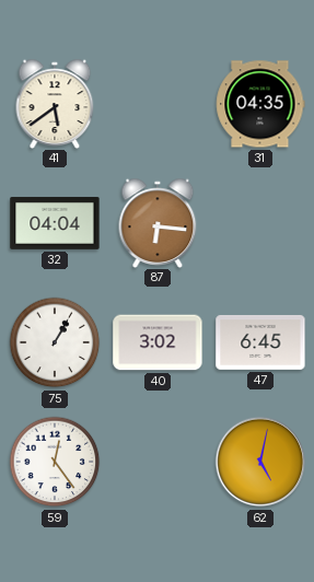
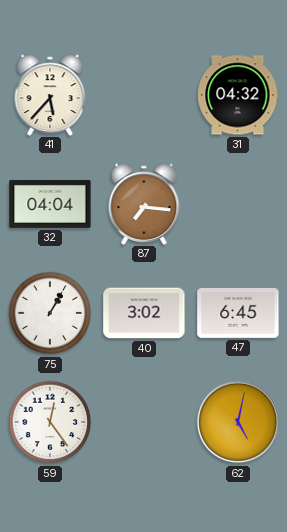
41: 5:39 -> 5:37 (50, 94)
31: 04:35 -> 04:32 (238, 95)
87: 6:16 -> 7:16 (144, 203)
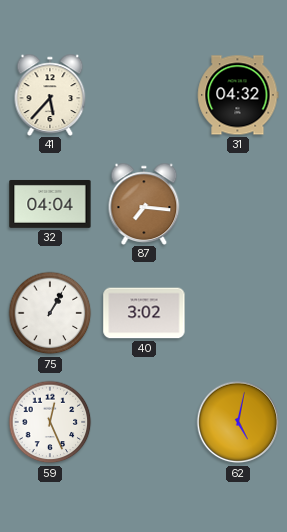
47: 6:45 -> none (238, 313)
59: 12:24 -> 12:26 (50, 422)
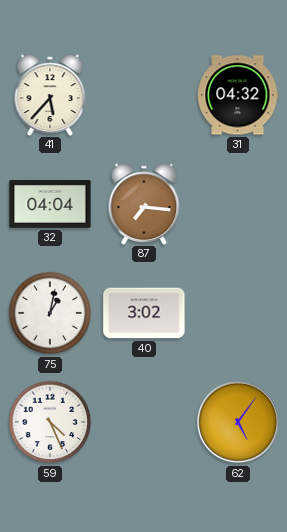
75: 1:05 -> 1:02 (50, 313)
59: 12:26 -> 4:26 (50, 422)
62: 5:02 -> 5:06 (238, 422)
